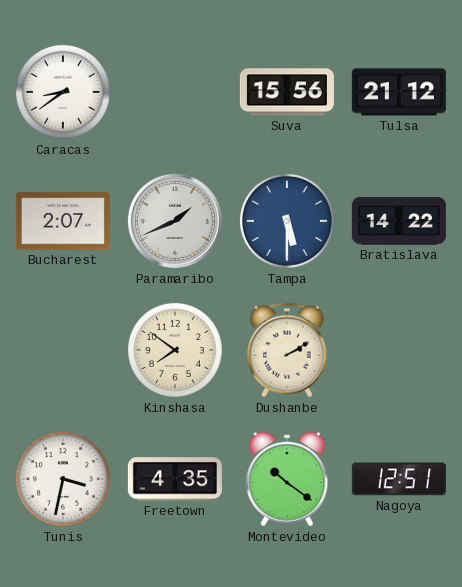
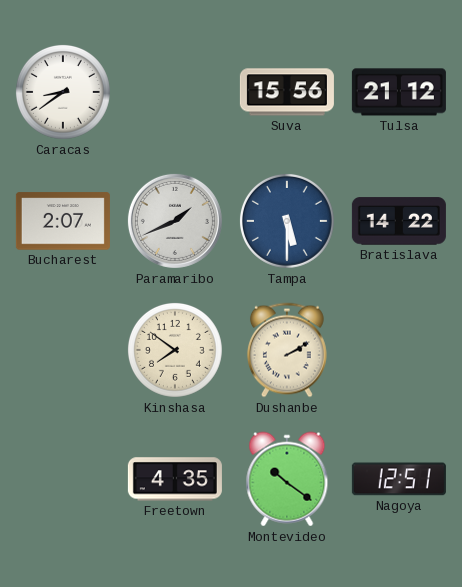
Tunis: 3:32 -> none (63, 479)
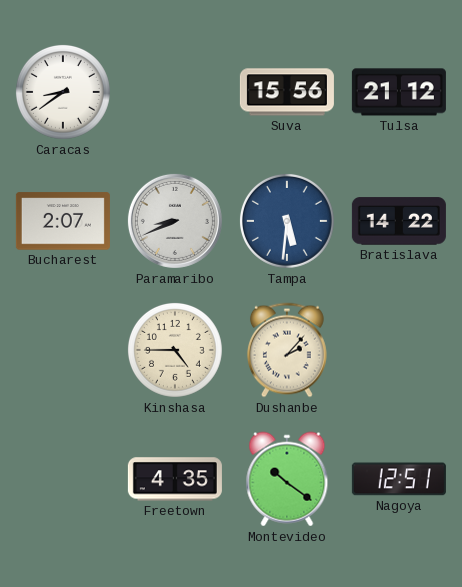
Paramaribo: 1:41 -> 8:41 (175, 221)
Tampa: 5:30 -> 5:31 (287, 221)
Kinshasa: 7:51 -> 4:45 (175, 350)
Dushanbe: 2:10 -> 2:07 (287, 350)
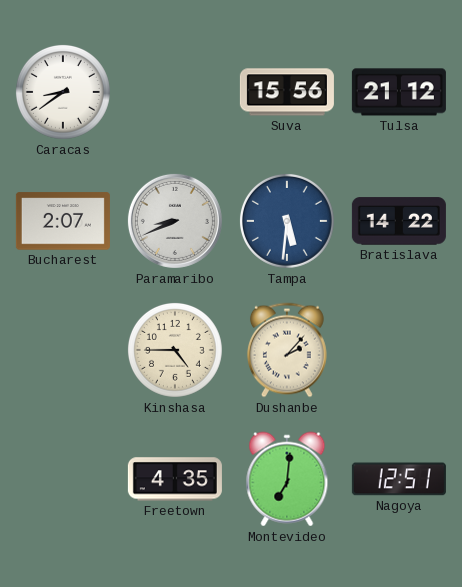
Montevideo: 10:21 -> 7:01 (287, 479)
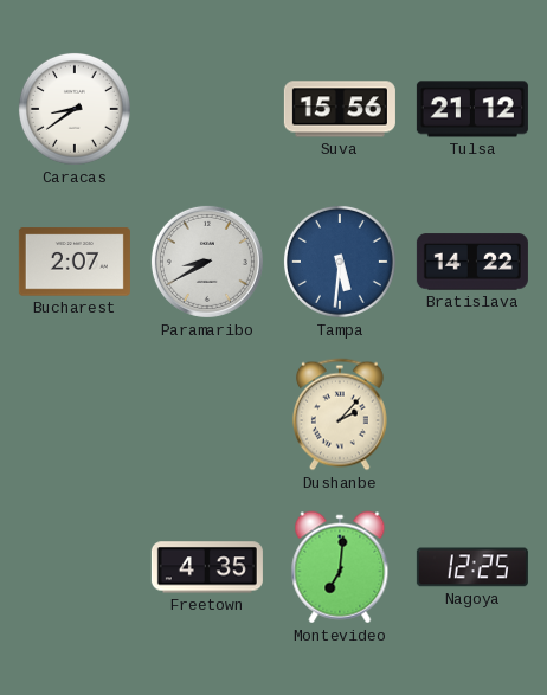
Paramaribo: 8:41 -> 8:40 (207, 262)
Kinshasa: 4:45 -> none (175, 350)
Nagoya: 12:51 -> 12:25 (472, 567)
